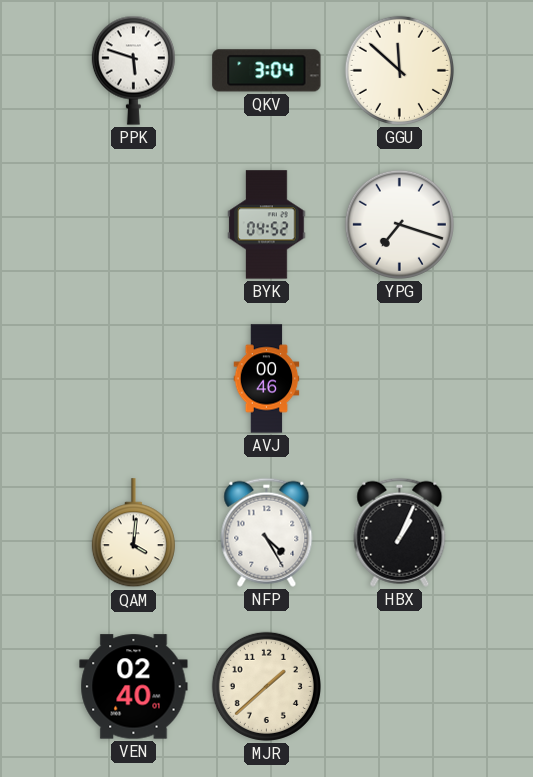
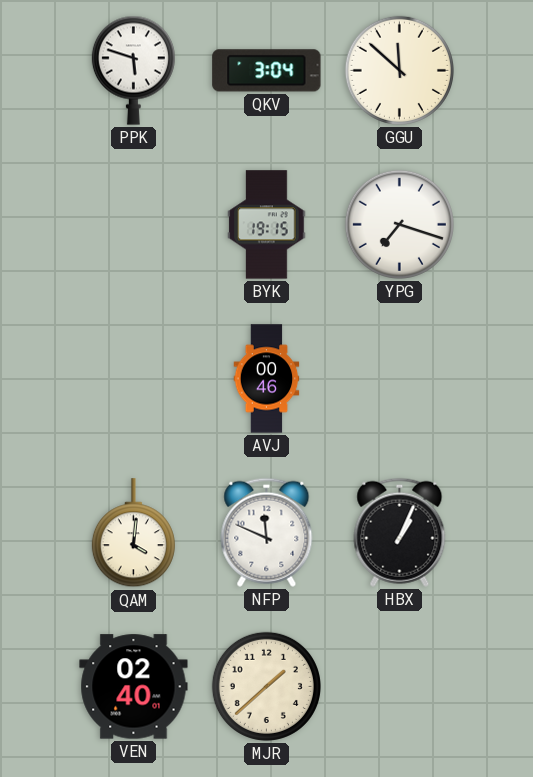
BYK: 04:52 -> 19:15 (267, 225)
NFP: 4:25 -> 11:49 (267, 532)
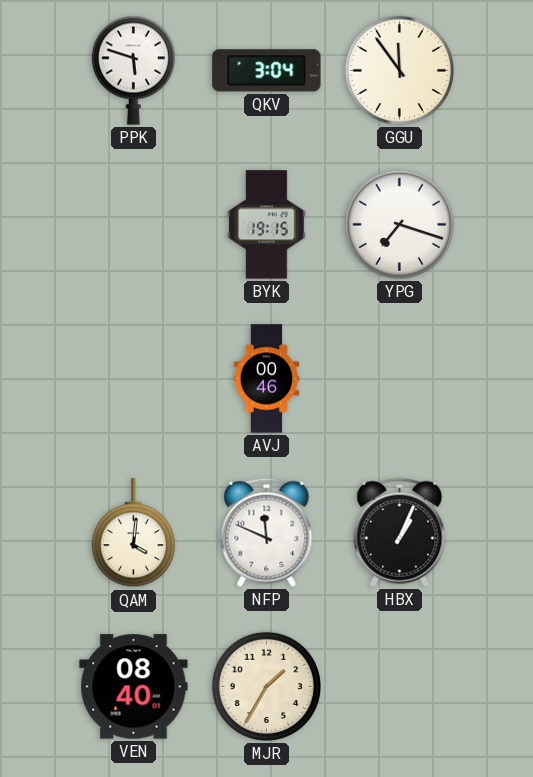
GGU: 11:52 -> 11:54 (399, 70)
VEN: 02:40 -> 08:40 (134, 687)
MJR: 1:38 -> 1:35 (266, 686)
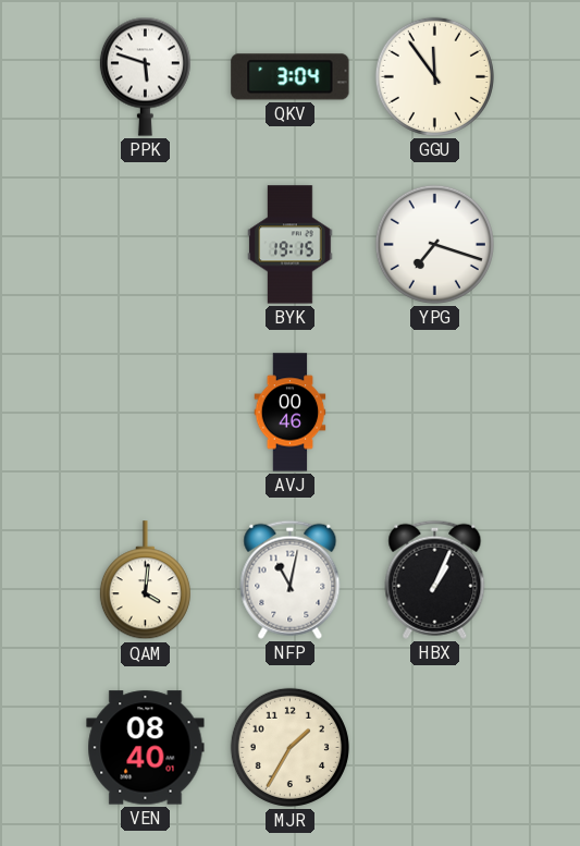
NFP: 11:49 -> 11:02 (291, 579)
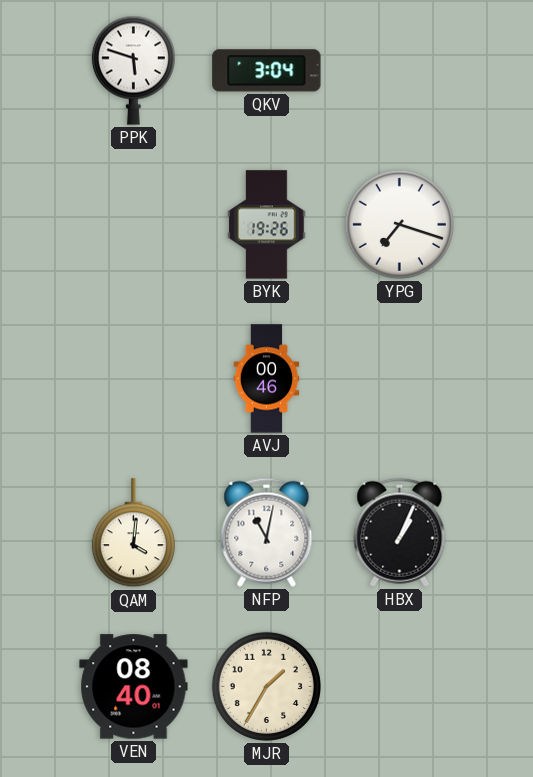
GGU: 11:54 -> none (434, 76)
BYK: 19:15 -> 19:26 (267, 225)
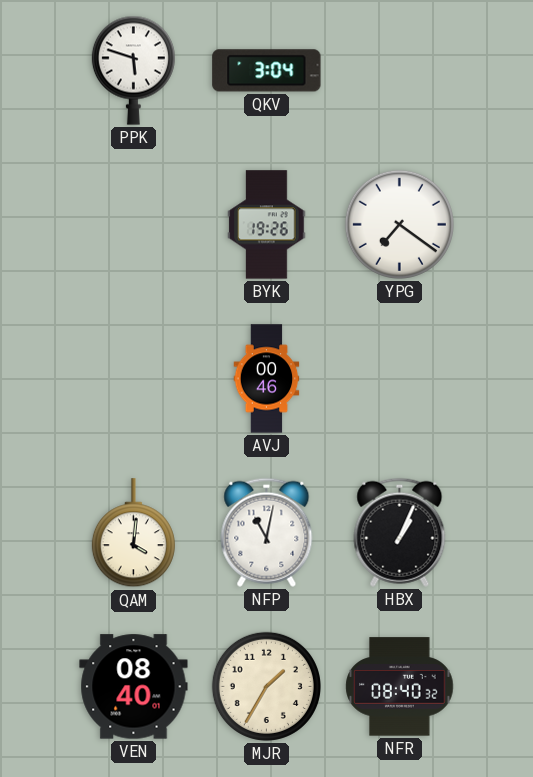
YPG: 7:18 -> 7:21 (399, 224)
NFR: none -> 08:40 (400, 687)
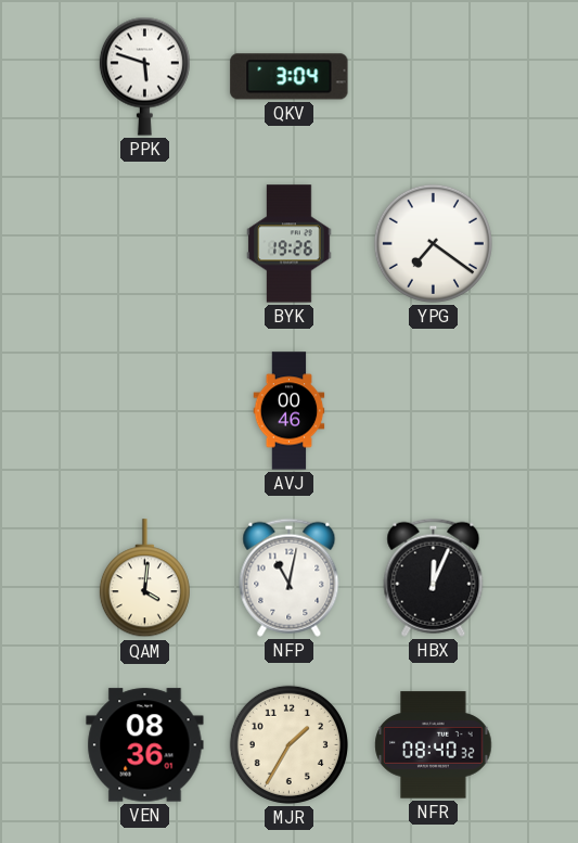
HBX: 1:04 -> 12:04 (434, 577)
VEN: 08:40 -> 08:36 (145, 745)
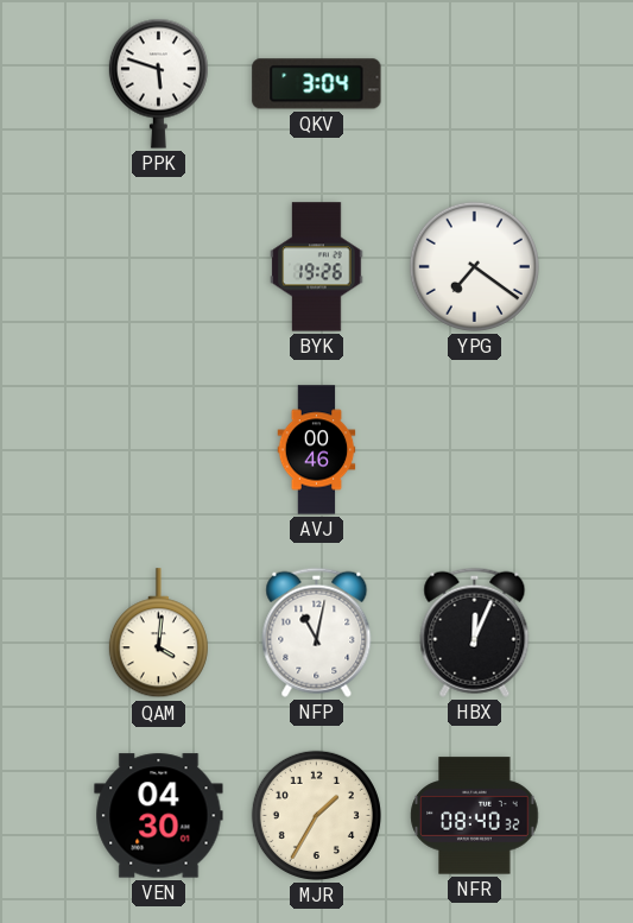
VEN: 08:36 -> 04:30 (159, 816)
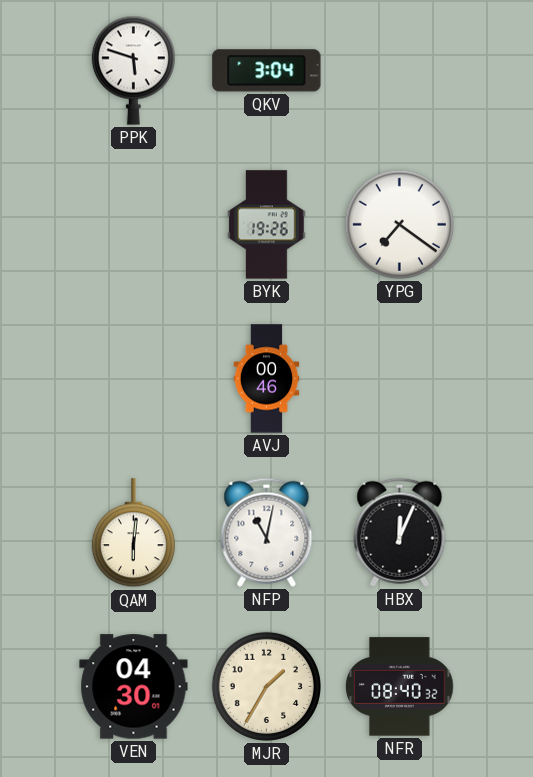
QAM: 4:01 -> 6:01 (133, 533)
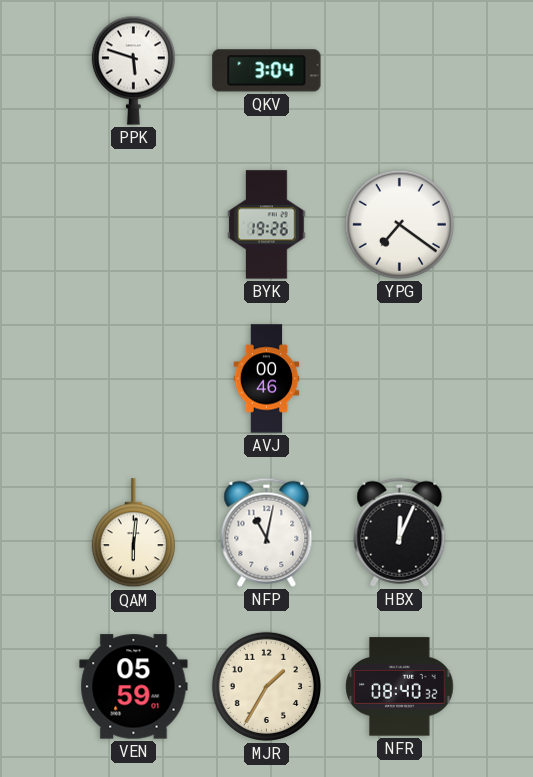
VEN: 04:30 -> 05:59 (134, 687)
